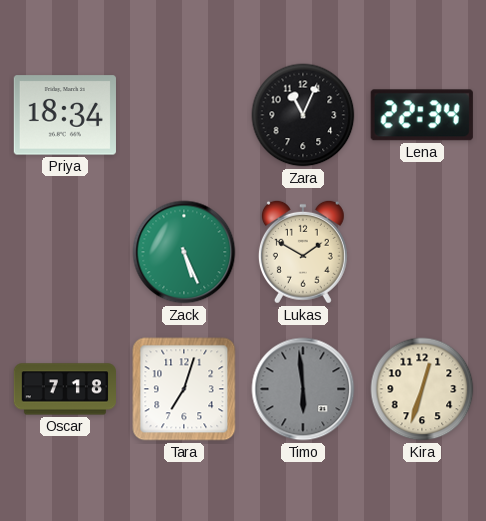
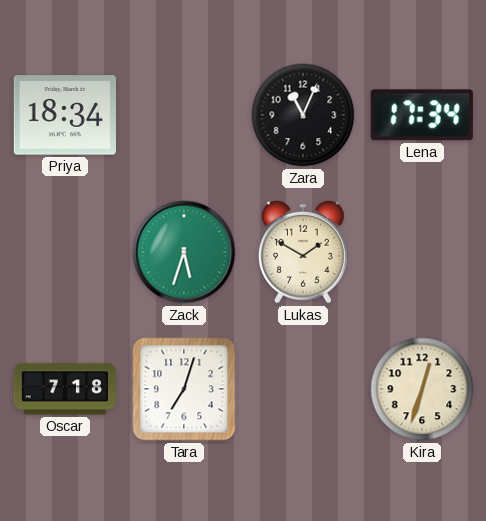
Lena: 22:34 -> 17:34 (422, 115)
Zack: 5:26 -> 5:33 (184, 252)
Timo: 5:59 -> none (303, 389)
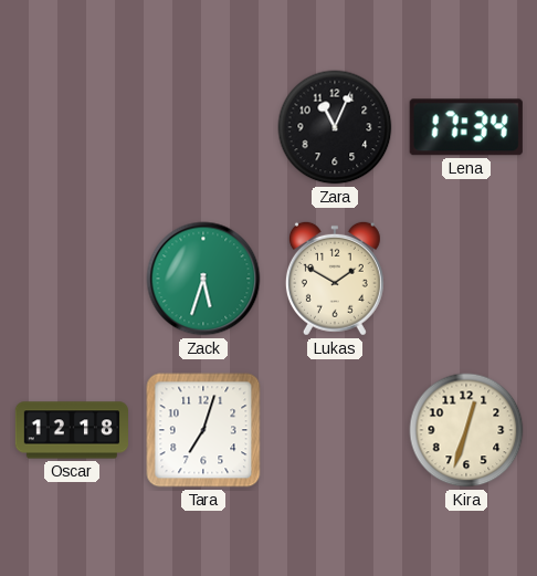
Priya: 18:34 -> none (65, 115)
Oscar: 7:18 -> 12:18 (71, 430)
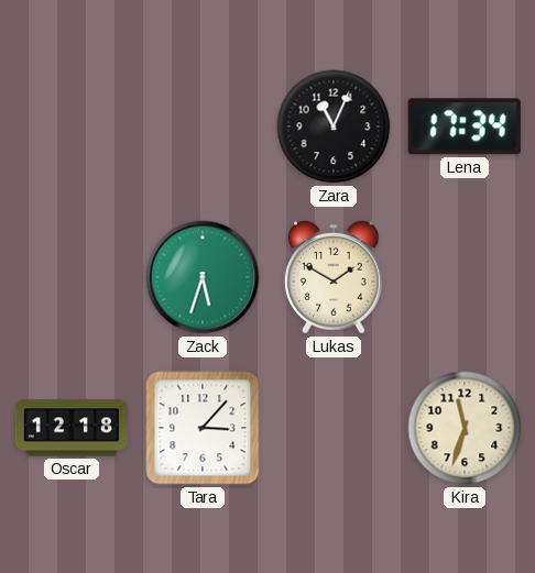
Tara: 7:03 -> 3:07 (203, 428)
Kira: 12:33 -> 11:33 (465, 428)
